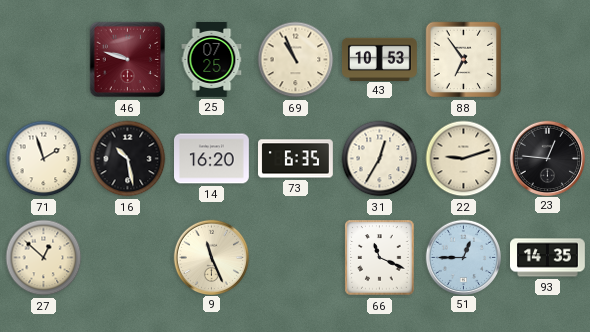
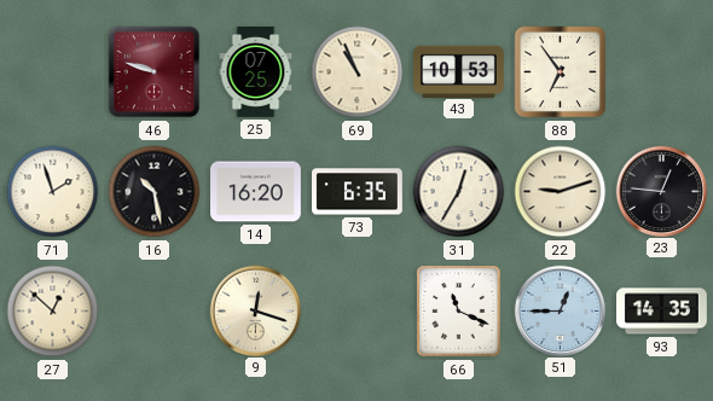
9: 11:26 -> 12:18 (256, 310)
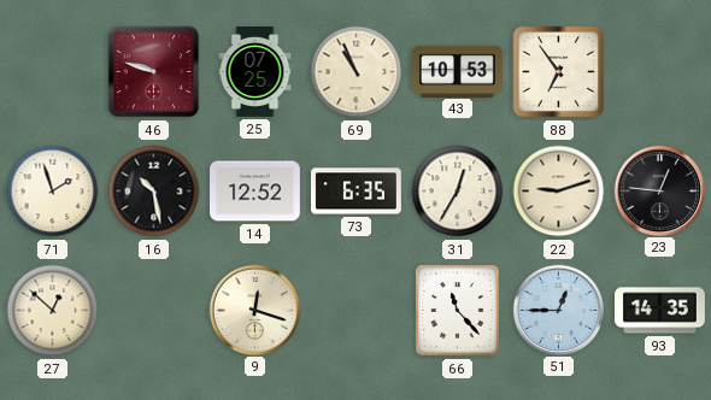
14: 16:20 -> 12:52 (255, 192)
66: 11:19 -> 11:23 (458, 311)
